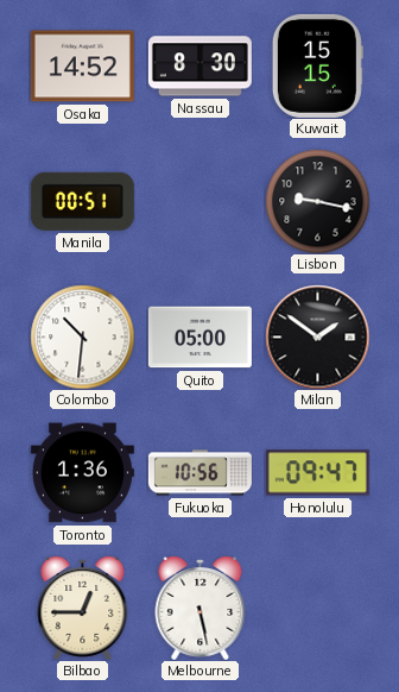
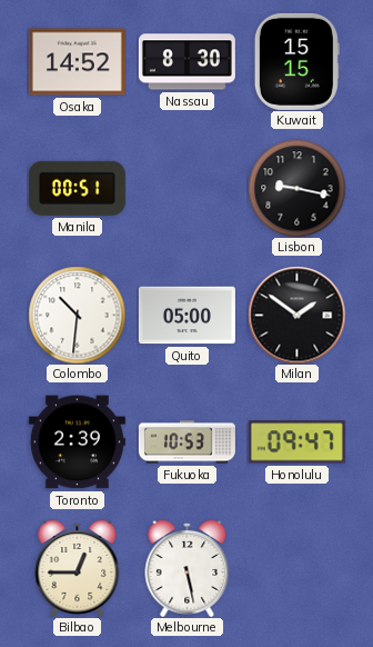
Toronto: 1:36 -> 2:39 (77, 442)
Fukuoka: 10:56 -> 10:53 (186, 442)
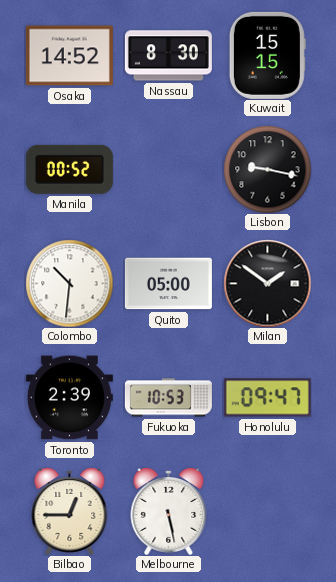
Manila: 00:51 -> 00:52 (69, 169)
